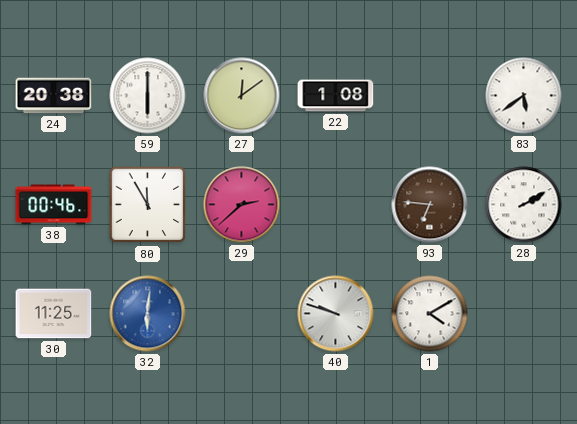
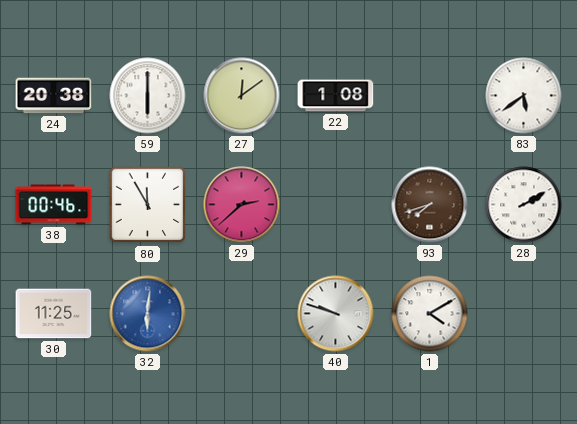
93: 6:46 -> 7:42 (430, 205)
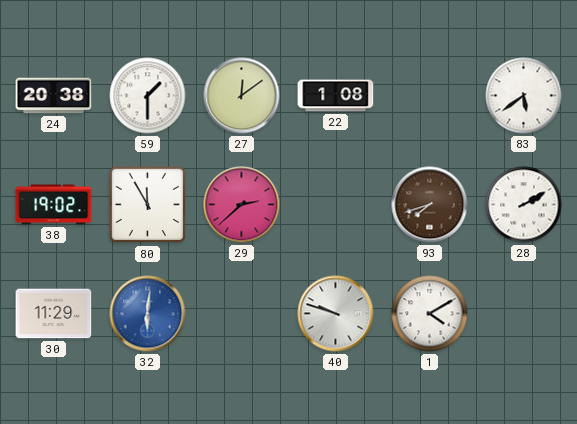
59: 6:00 -> 1:30 (148, 96)
38: 00:46 -> 19:02 (54, 205)
30: 11:25 -> 11:29 (54, 314)
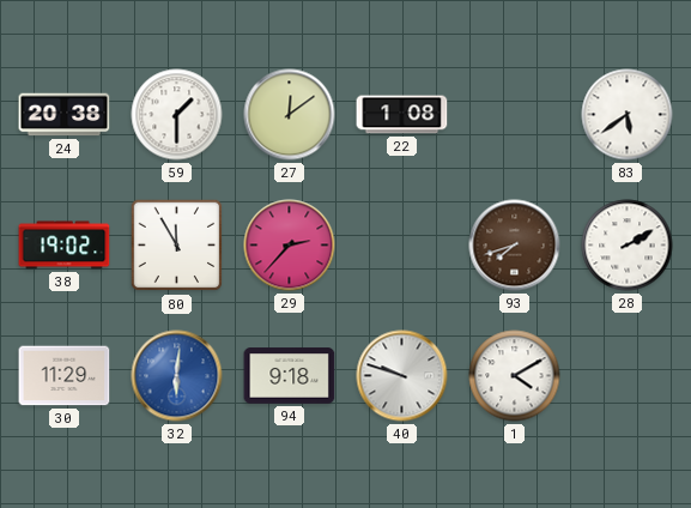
29: 2:38 -> 2:37 (290, 246)
94: none -> 9:18 (290, 376)
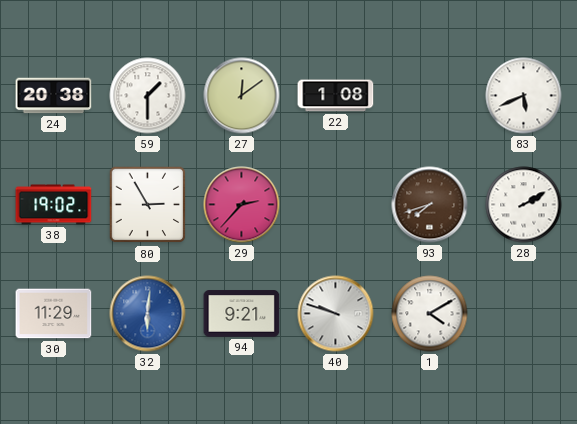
83: 5:39 -> 5:41 (524, 96)
80: 11:55 -> 2:55 (148, 205)
94: 9:18 -> 9:21 (242, 314)
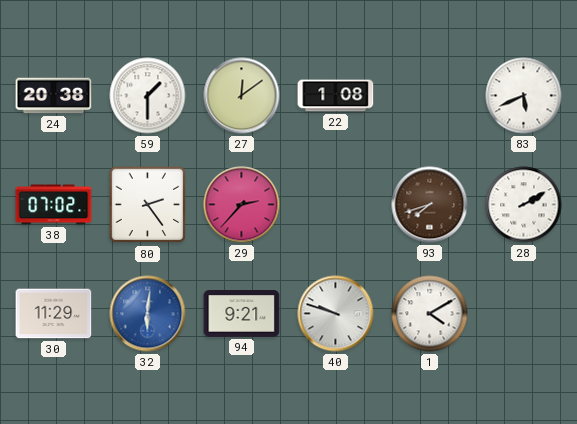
38: 19:02 -> 07:02 (54, 205)
80: 2:55 -> 2:24 (148, 205)
